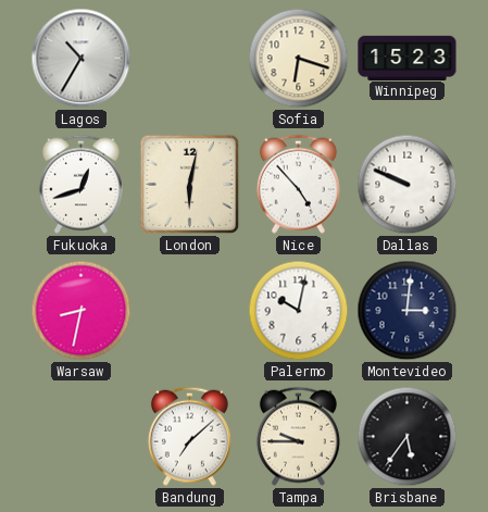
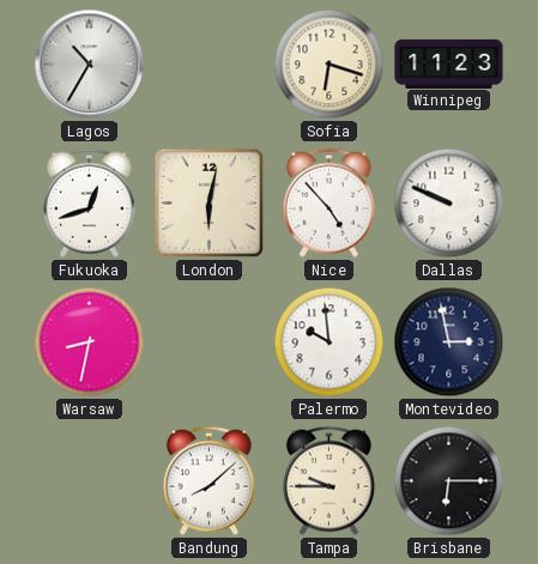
Winnipeg: 15:23 -> 11:23 (449, 63)
Palermo: 10:02 -> 9:59 (330, 342)
Montevideo: 3:01 -> 2:58 (449, 342)
Bandung: 7:08 -> 8:08 (208, 480)
Brisbane: 5:36 -> 6:15 (449, 481)
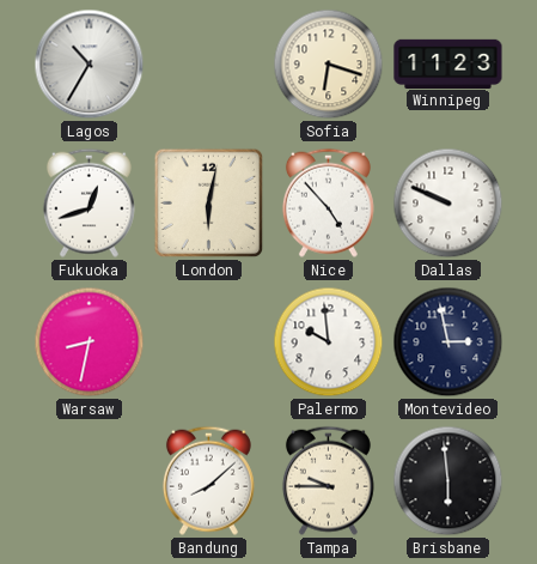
Brisbane: 6:15 -> 5:59 (448, 481)
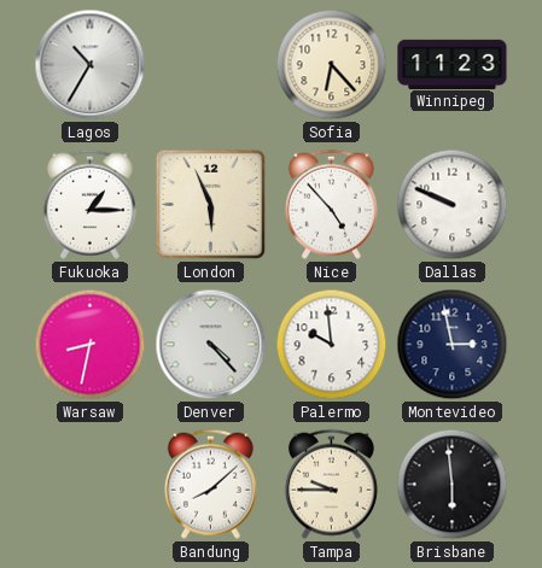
Sofia: 6:18 -> 6:23 (332, 65)
Fukuoka: 12:42 -> 1:15 (89, 204)
London: 6:02 -> 5:56 (211, 205)
Denver: none -> 4:23 (211, 345)
